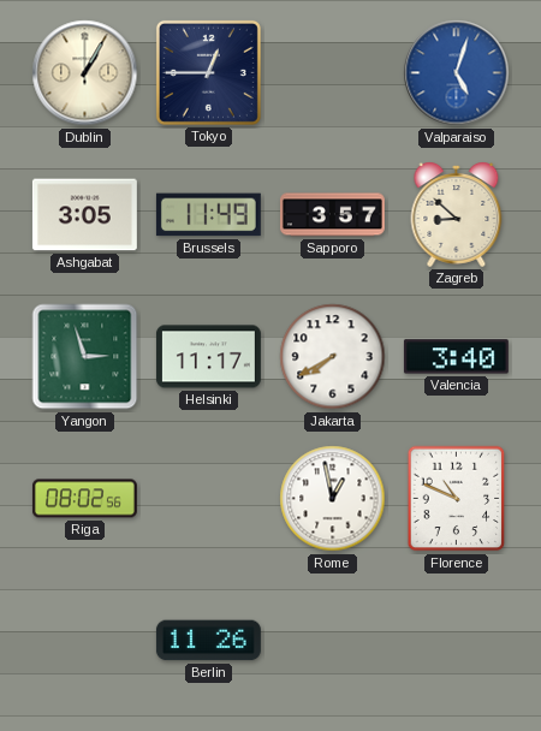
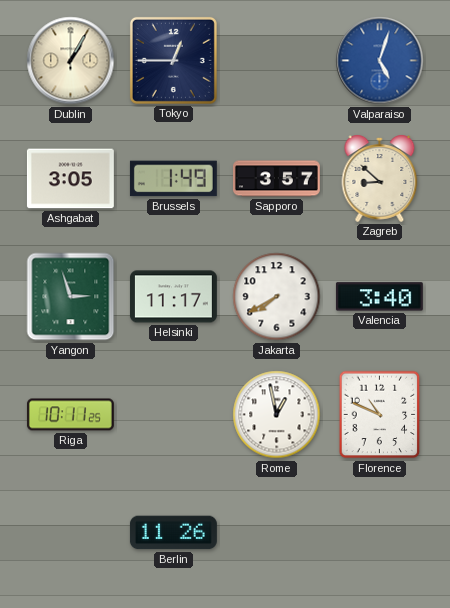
Brussels: 11:49 -> 1:49 (173, 179)
Riga: 08:02 -> 10:11 (70, 415)
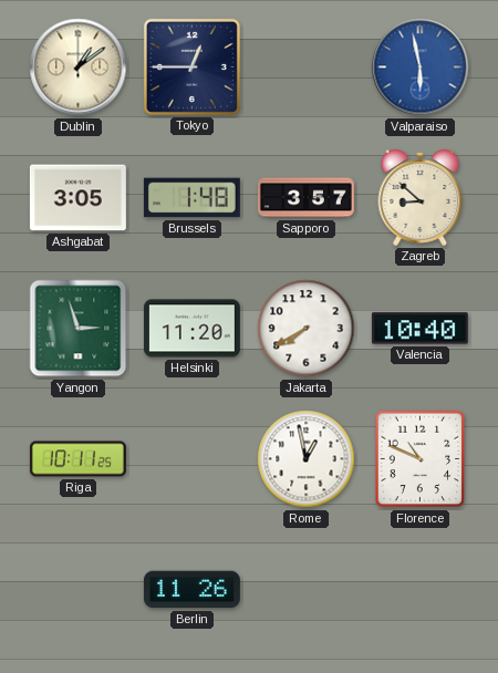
Dublin: 1:05 -> 1:09 (79, 68)
Valparaiso: 5:03 -> 5:58 (421, 68)
Brussels: 1:49 -> 1:48 (191, 198)
Helsinki: 11:17 -> 11:20 (191, 329)
Valencia: 3:40 -> 10:40 (419, 329)
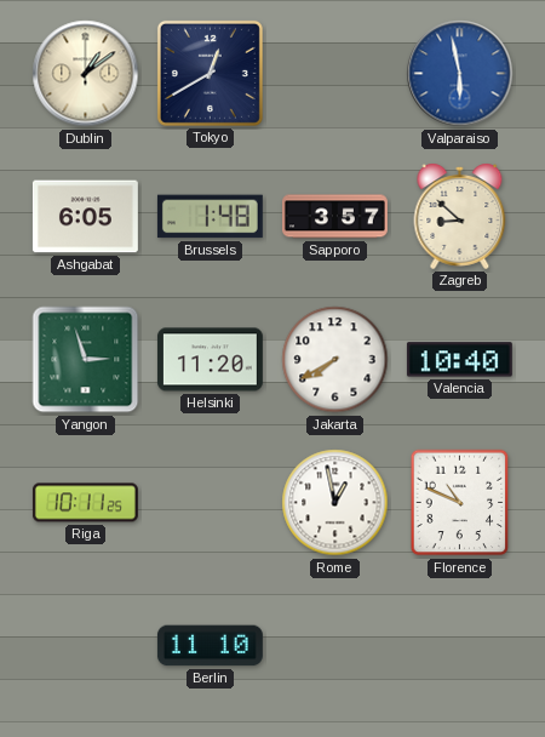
Tokyo: 12:45 -> 12:40 (210, 73)
Ashgabat: 3:05 -> 6:05 (85, 217)
Berlin: 11:26 -> 11:10 (210, 646)
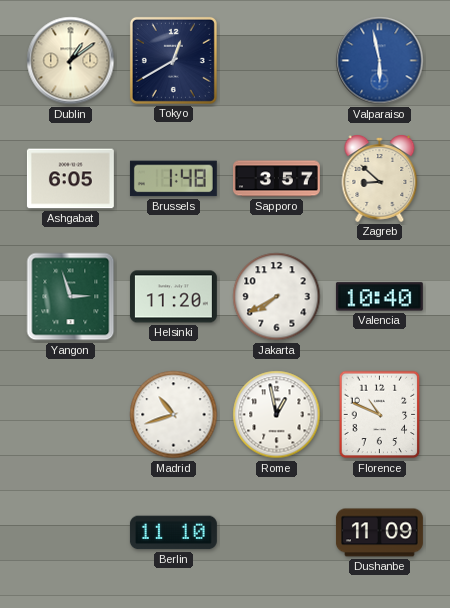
Riga: 10:11 -> none (85, 503)
Madrid: none -> 10:42 (174, 415)
Dushanbe: none -> 11:09 (379, 533)
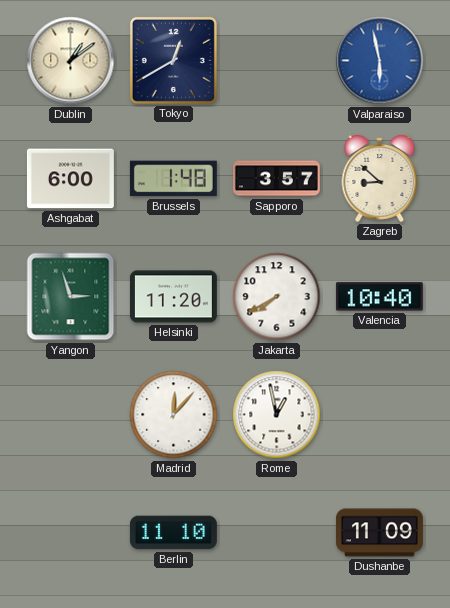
Ashgabat: 6:05 -> 6:00 (70, 179)
Madrid: 10:42 -> 12:07 (174, 415)
Florence: 10:49 -> none (380, 415)
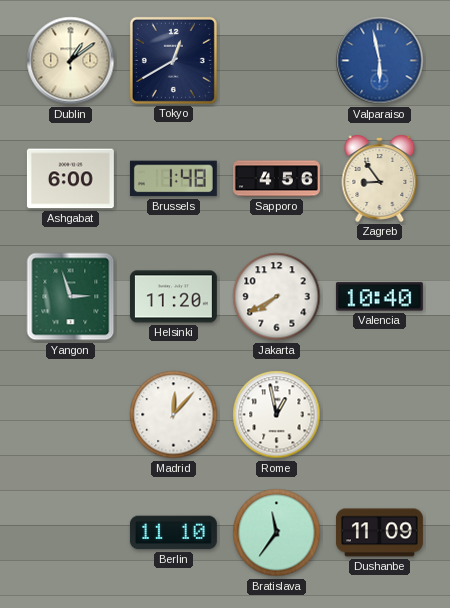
Sapporo: 3:57 -> 4:56 (276, 179)
Zagreb: 8:52 -> 8:54 (380, 178)
Bratislava: none -> 11:36 (277, 533)
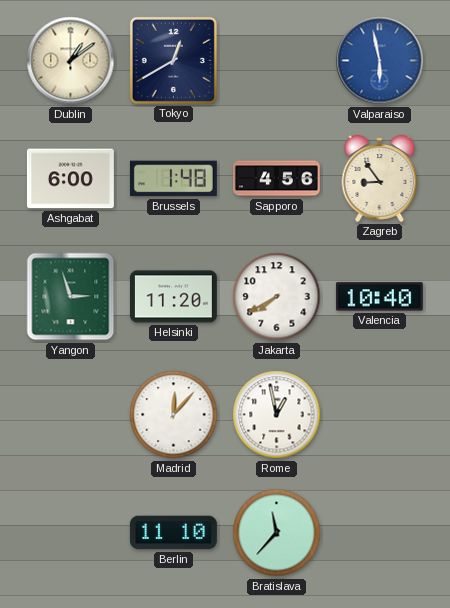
Bratislava: 11:36 -> 11:37 (277, 533)
Dushanbe: 11:09 -> none (379, 533)
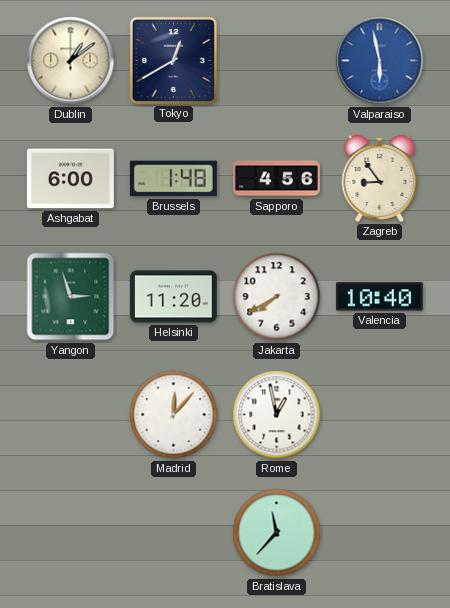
Berlin: 11:10 -> none (173, 533)
